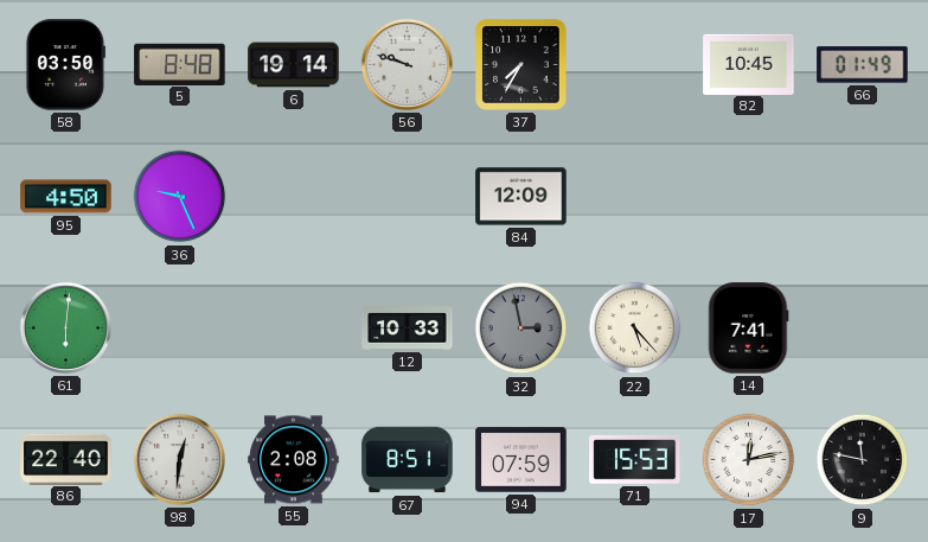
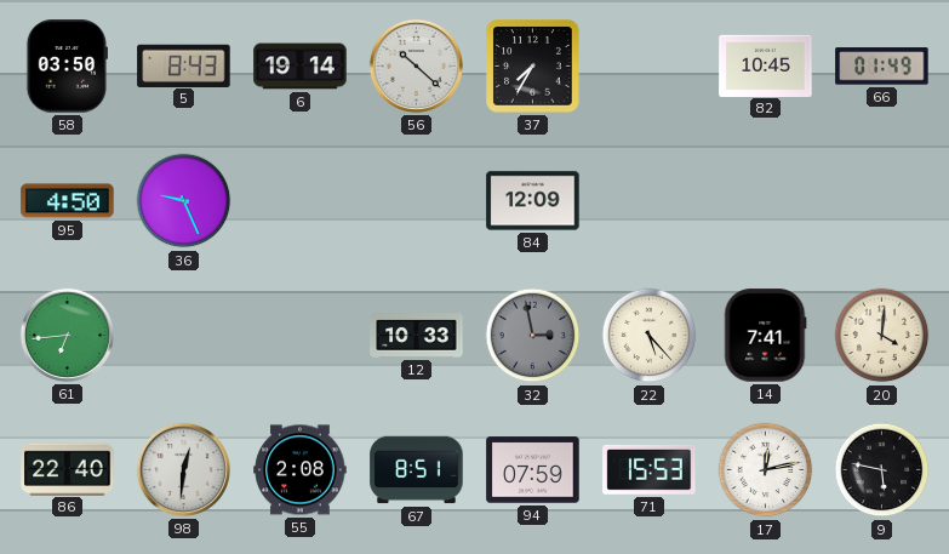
5: 8:48 -> 8:43 (184, 65)
56: 9:48 -> 10:22 (416, 65)
61: 6:01 -> 6:44 (67, 335)
20: none -> 4:01 (882, 336)
9: 11:47 -> 5:47 (882, 470)
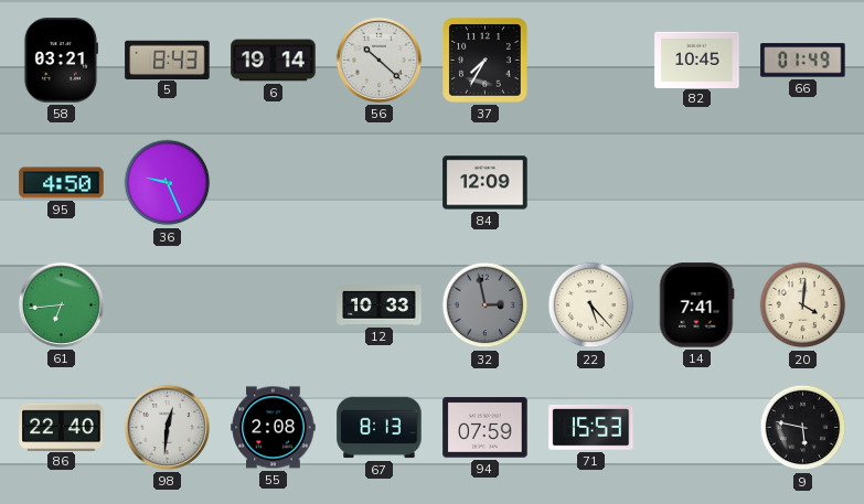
58: 03:50 -> 03:21 (61, 61)
67: 8:51 -> 8:13 (380, 428)
17: 12:13 -> none (766, 470)
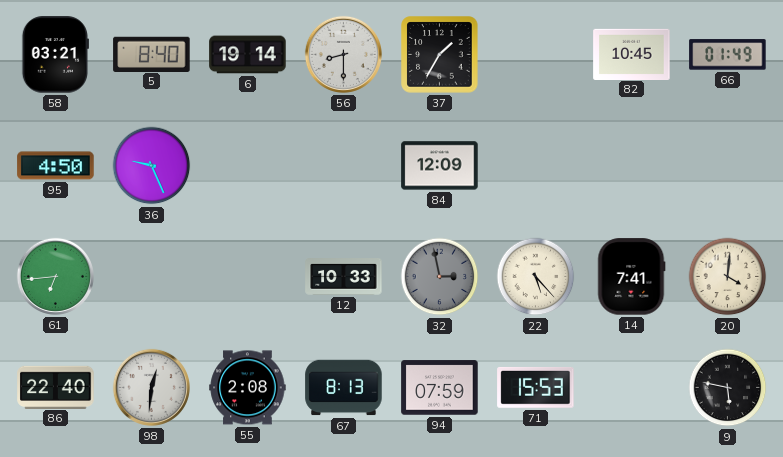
5: 8:43 -> 8:40 (152, 54)
56: 10:22 -> 8:30 (343, 54)
37: 7:35 -> 1:35 (440, 55)
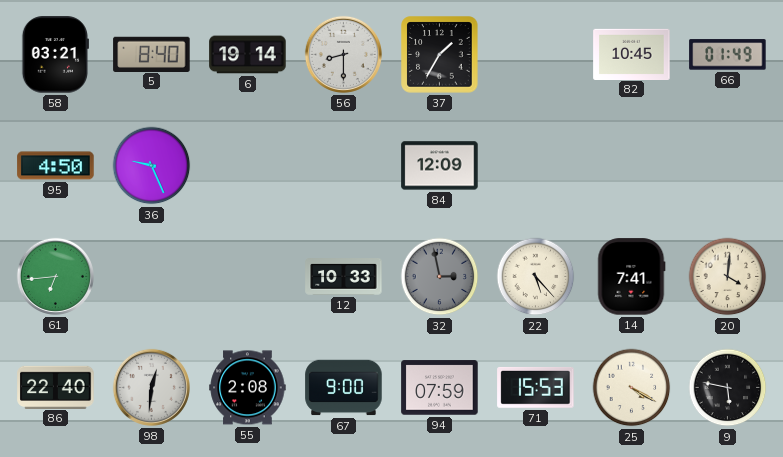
67: 8:13 -> 9:00 (344, 388)
25: none -> 4:20 (632, 388)
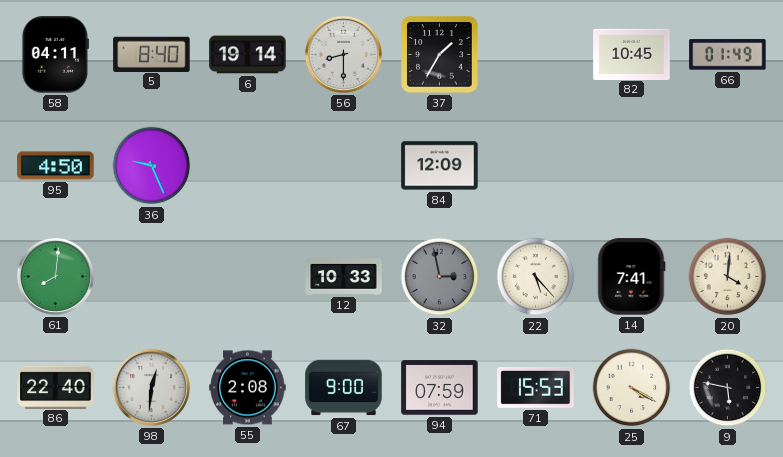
58: 03:21 -> 04:11 (55, 55)
61: 6:44 -> 8:01 (55, 276)
